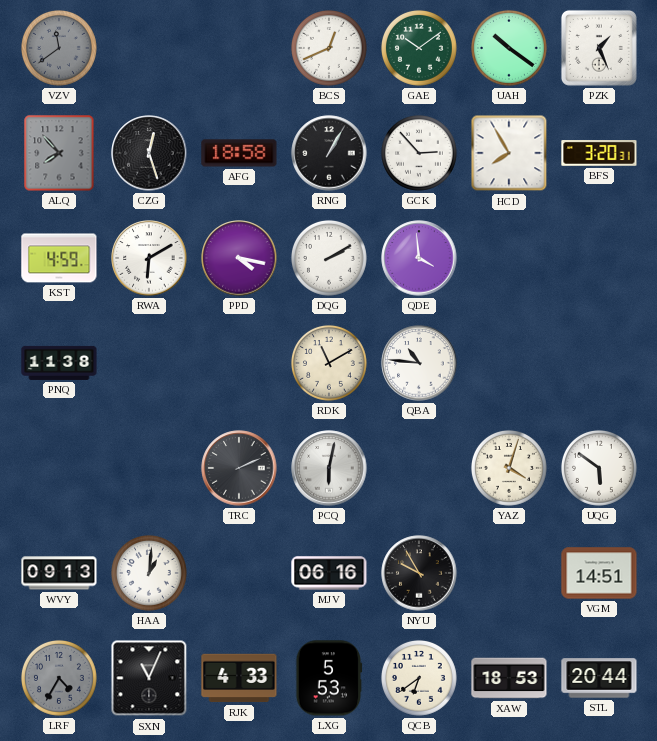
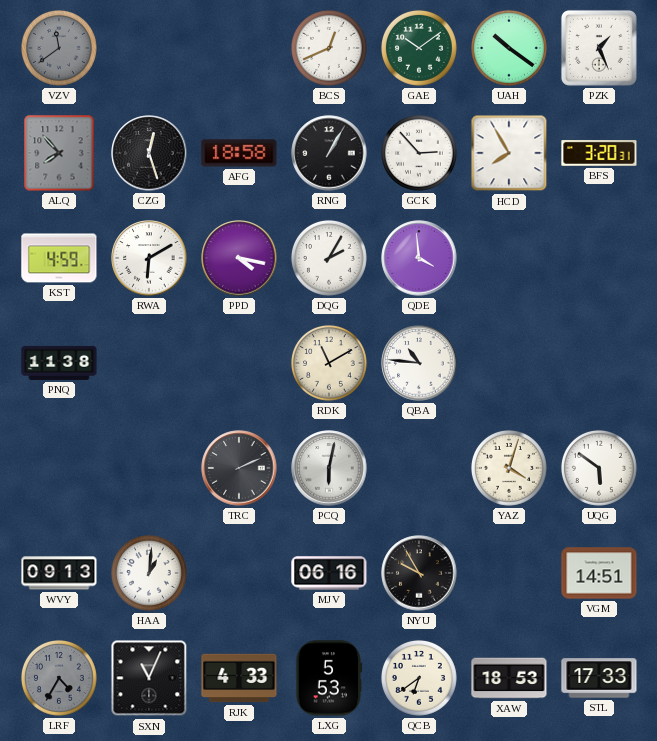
DQG: 2:10 -> 2:05 (329, 258)
STL: 20:44 -> 17:33 (599, 678)
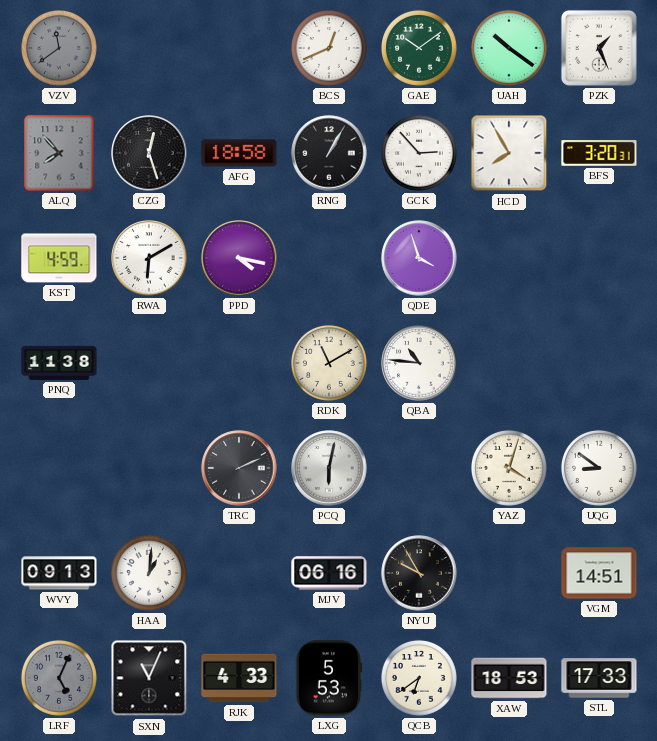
DQG: 2:05 -> none (329, 258)
QDE: 3:59 -> 3:57 (419, 258)
UQG: 5:51 -> 8:51 (599, 468)
LRF: 4:35 -> 5:04 (59, 678)
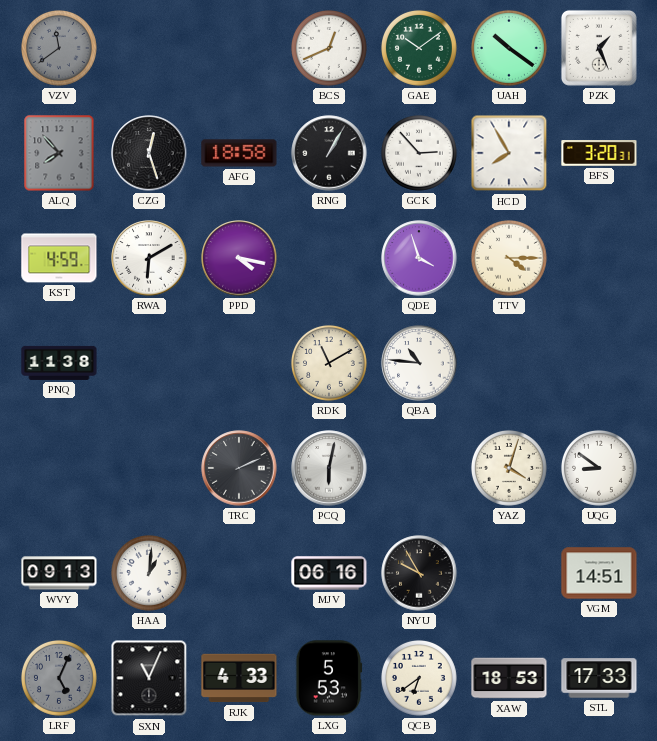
TTV: none -> 4:15 (509, 258)
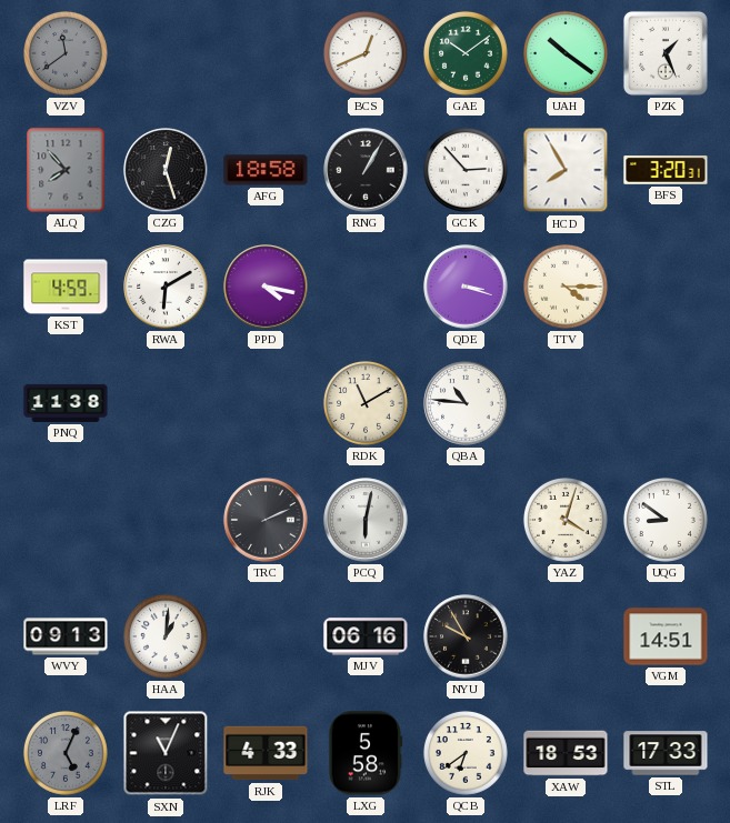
QDE: 3:57 -> 3:18 (466, 287)
LXG: 5:53 -> 5:58 (366, 753)
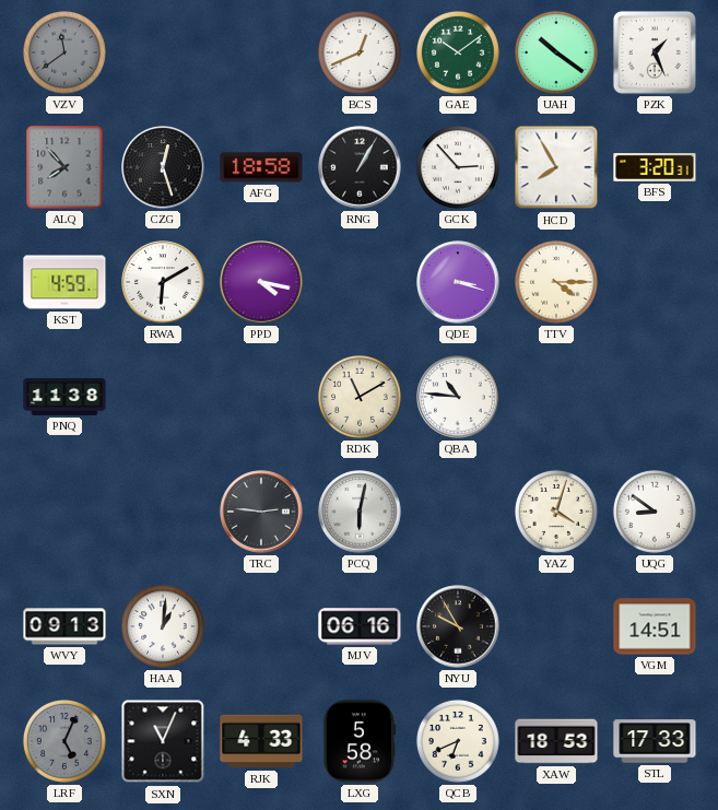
TRC: 2:11 -> 2:46 (261, 512)
QCB: 6:39 -> 6:41 (458, 741)
